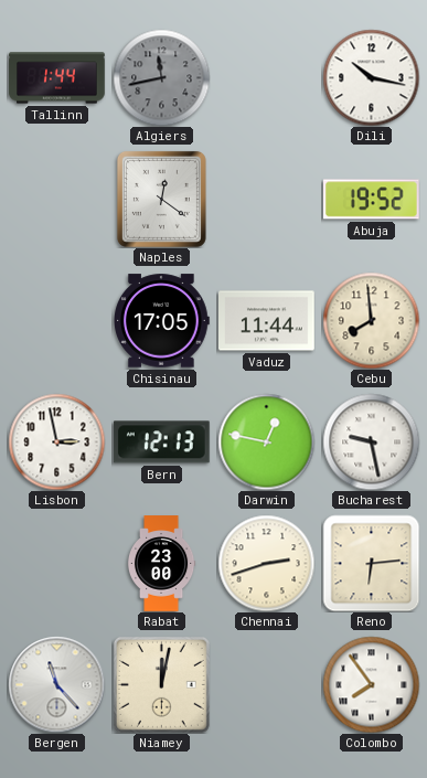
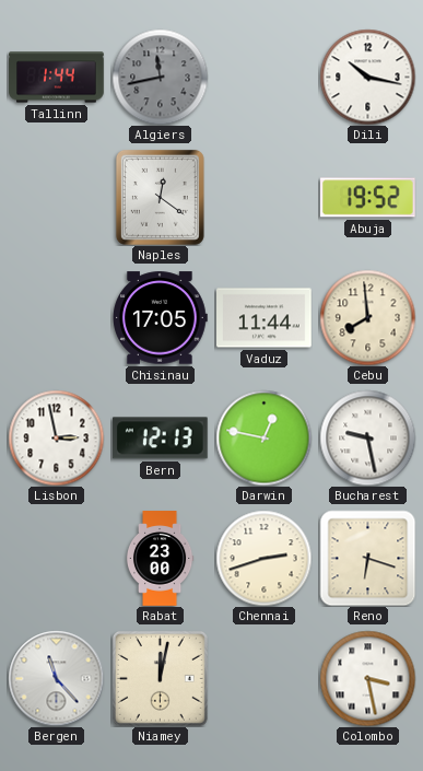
Reno: 6:14 -> 6:18 (367, 558)
Colombo: 7:54 -> 3:28 (367, 678)
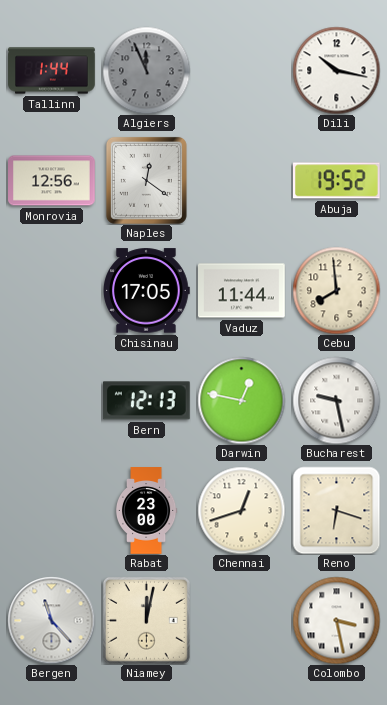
Algiers: 11:43 -> 11:56 (146, 70)
Monrovia: none -> 12:56 (52, 181)
Lisbon: 2:58 -> none (56, 437)
Chennai: 2:42 -> 12:42 (241, 510)
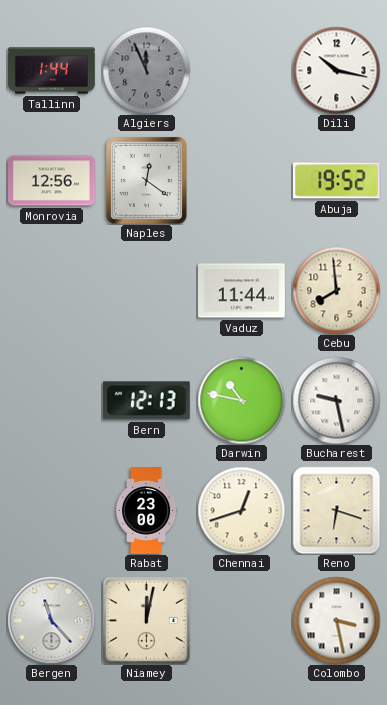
Chisinau: 17:05 -> none (147, 291)
Darwin: 12:47 -> 10:47 (241, 400)
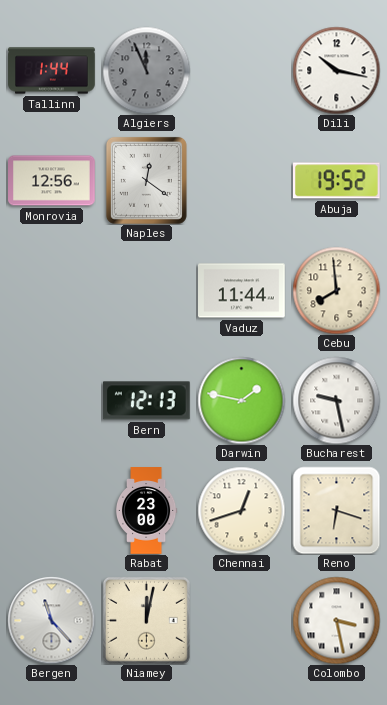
Darwin: 10:47 -> 1:47 (241, 400)
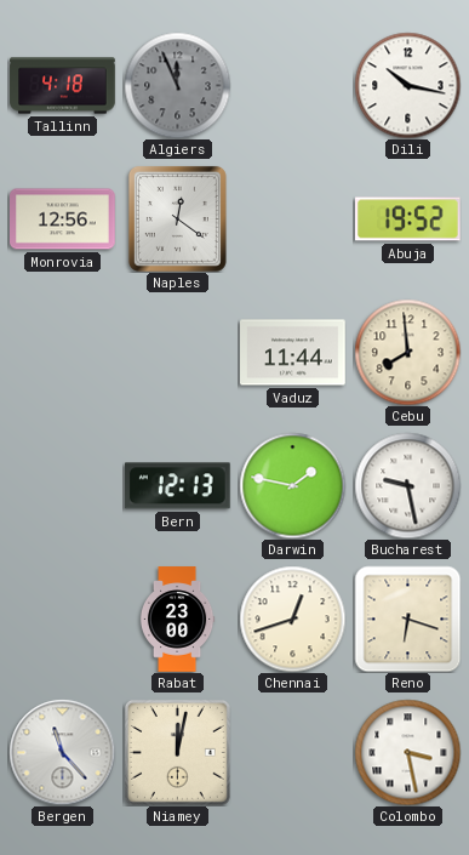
Tallinn: 1:44 -> 4:18 (63, 86)
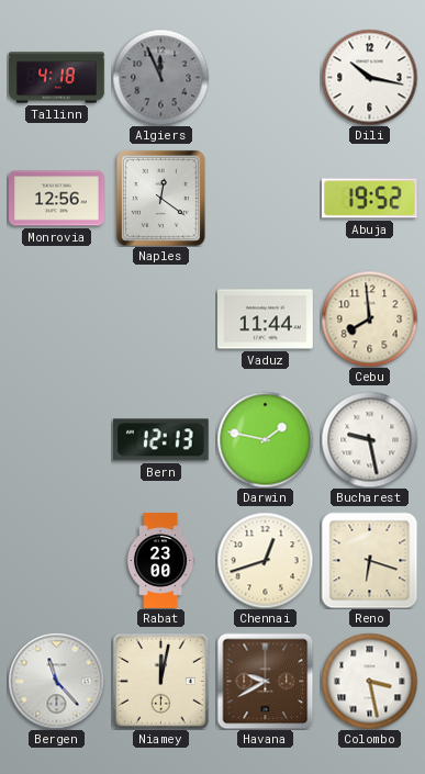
Havana: none -> 9:40 (265, 681)
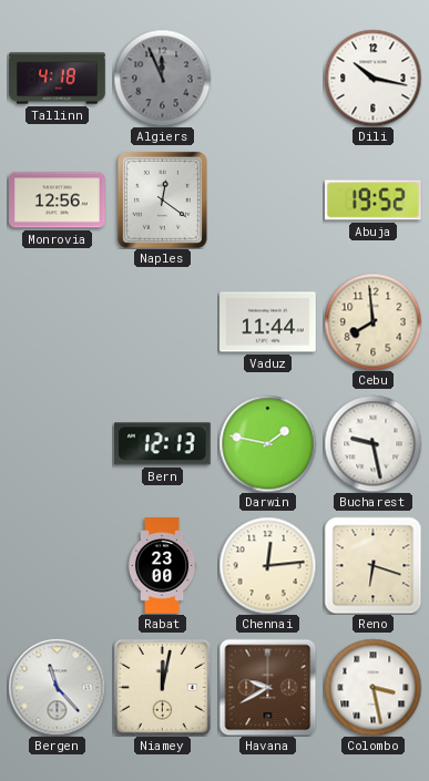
Chennai: 12:42 -> 12:14 (267, 565)
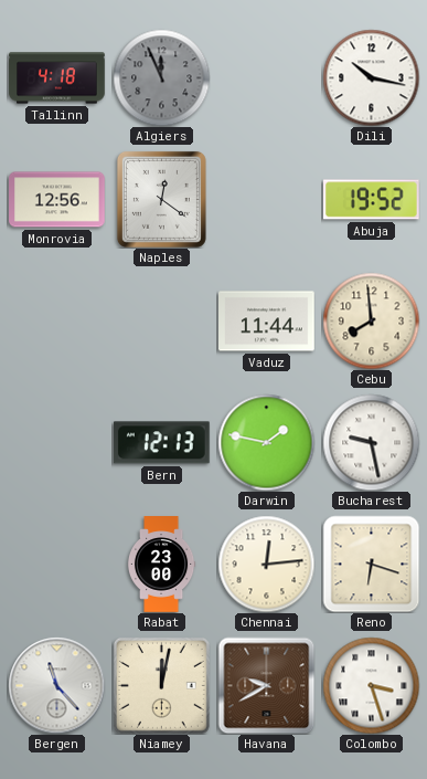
Colombo: 3:28 -> 3:27 (371, 685)
